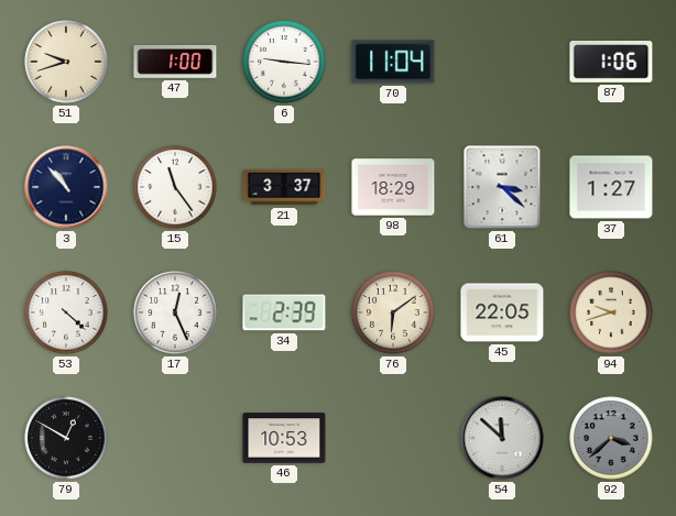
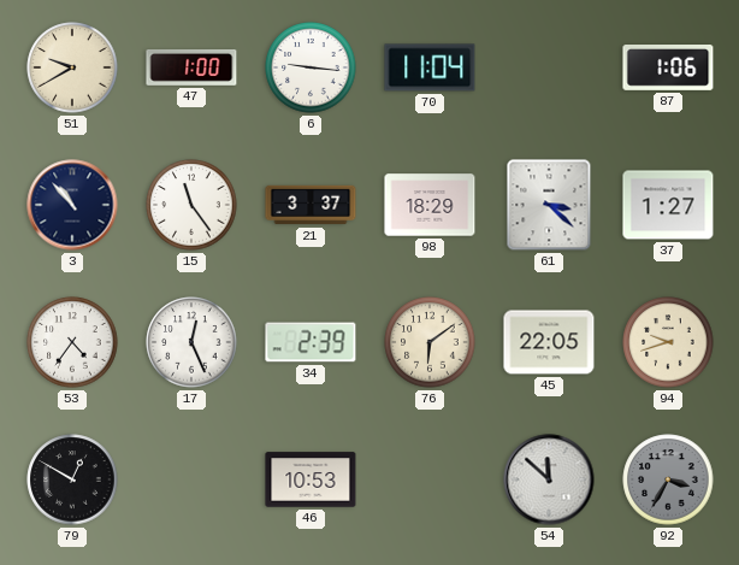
51: 9:42 -> 9:40 (72, 67)
53: 4:22 -> 4:36 (72, 342)
92: 3:38 -> 3:35 (668, 479)
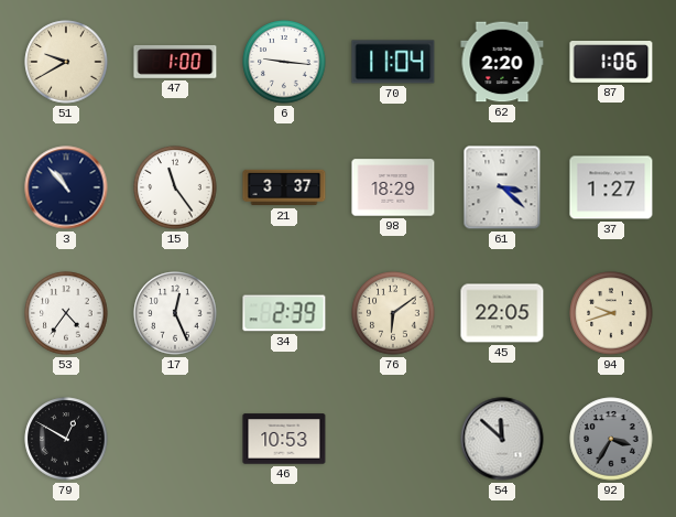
62: none -> 2:20 (502, 62)
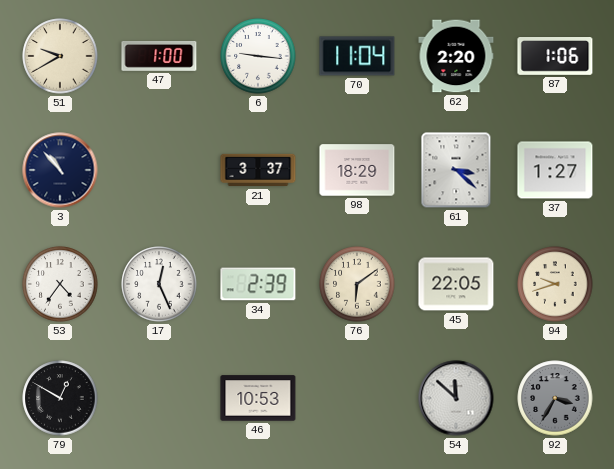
15: 11:24 -> none (175, 187)
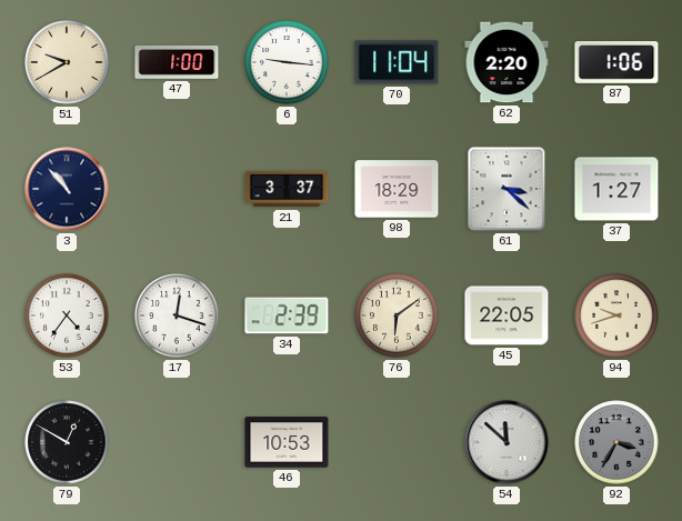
17: 12:26 -> 12:18 (177, 315)
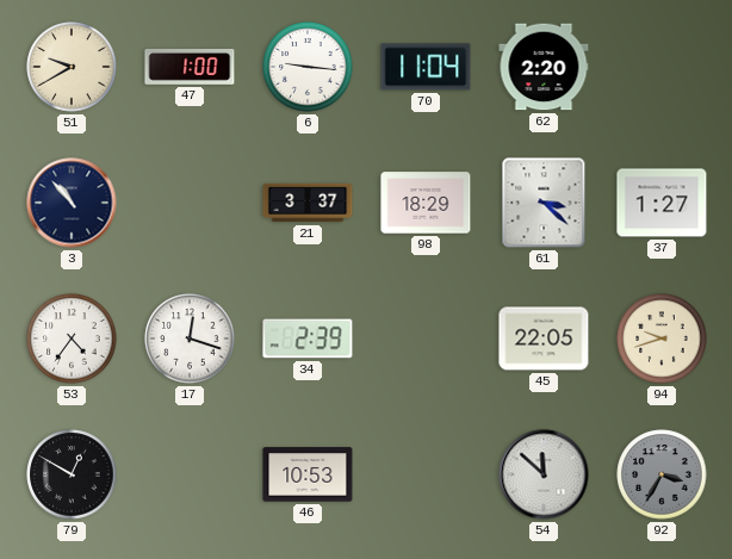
87: 1:06 -> none (616, 63)
76: 6:09 -> none (397, 315)
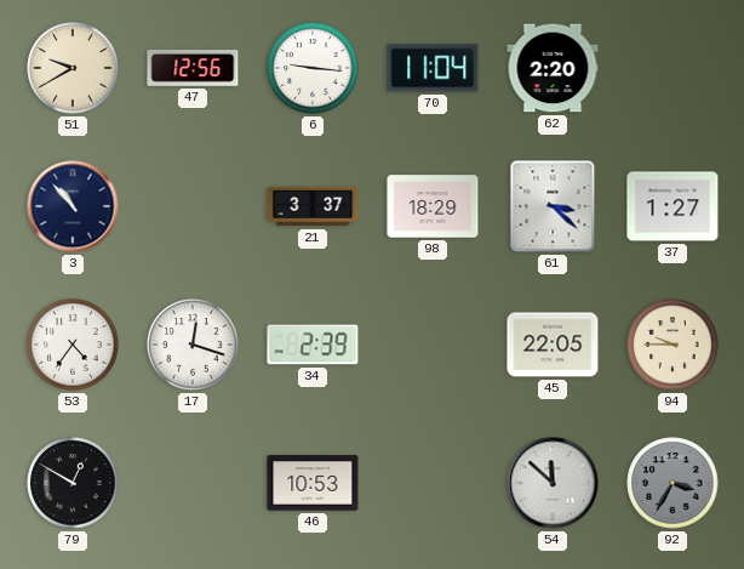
47: 1:00 -> 12:56 (193, 68)
94: 9:42 -> 9:45 (673, 345)
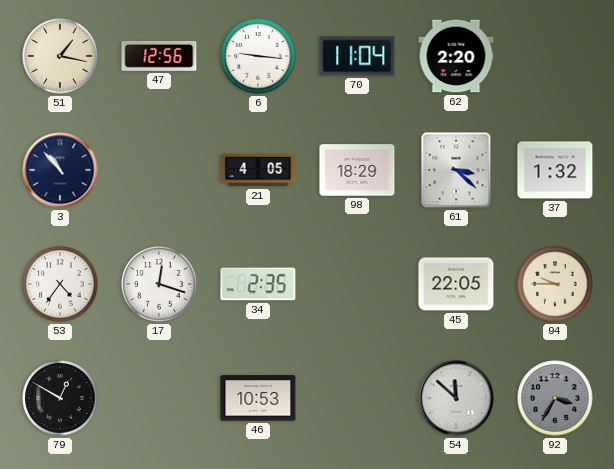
51: 9:40 -> 1:17 (60, 56)
21: 3:37 -> 4:05 (258, 170)
37: 1:27 -> 1:32 (555, 170)
34: 2:39 -> 2:35 (258, 284)
